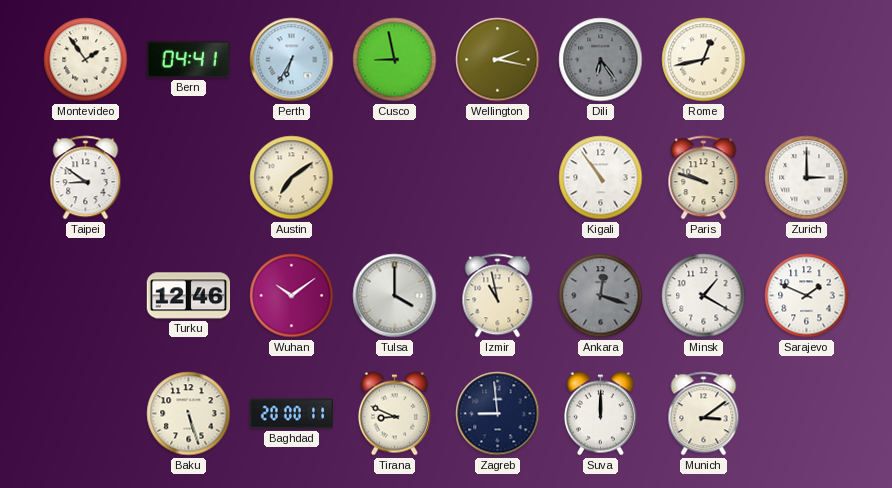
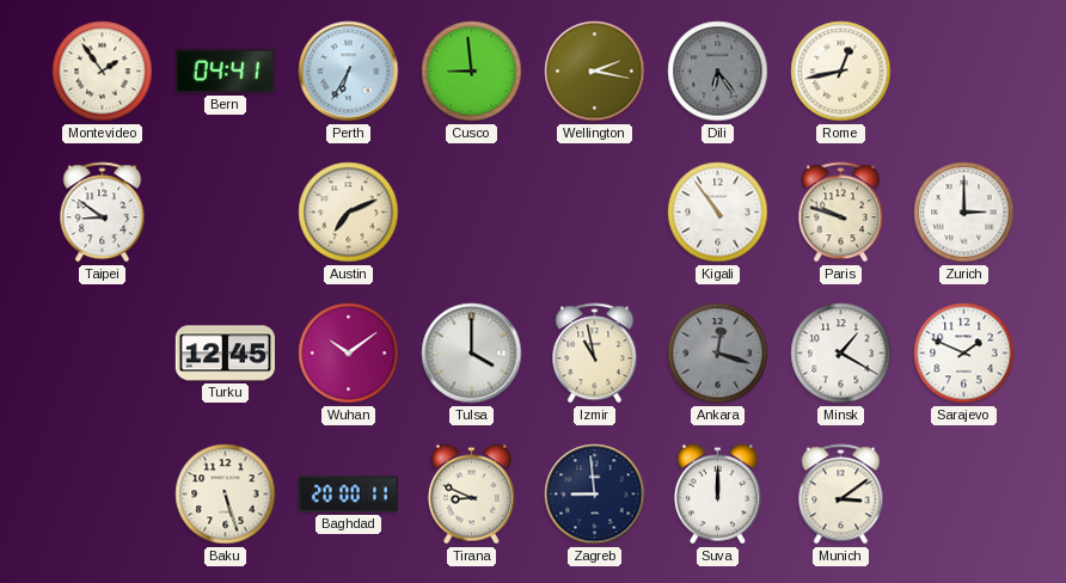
Cusco: 8:58 -> 8:59 (472, 72)
Austin: 7:09 -> 7:11 (349, 213)
Turku: 12:46 -> 12:45 (225, 354)
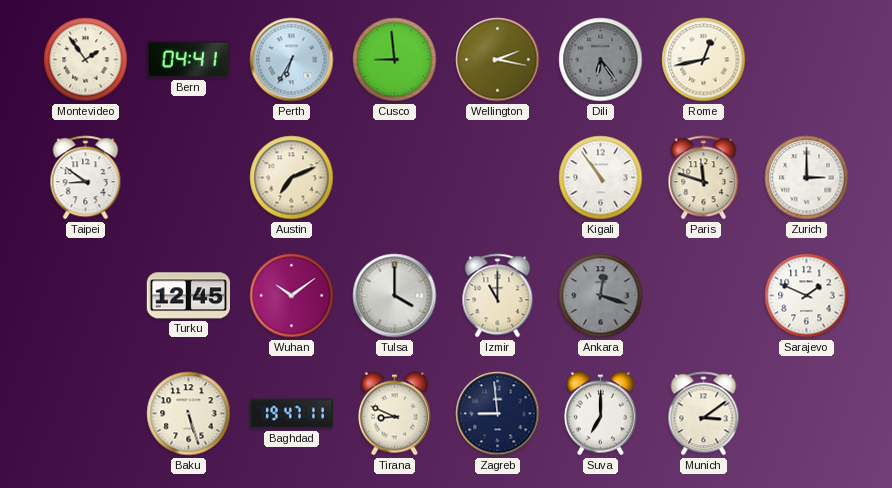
Paris: 9:48 -> 11:48 (704, 178)
Izmir: 10:58 -> 11:00 (498, 296)
Minsk: 1:20 -> none (841, 354)
Baghdad: 20:00 -> 19:47 (292, 414)
Suva: 12:00 -> 7:00 (600, 414)
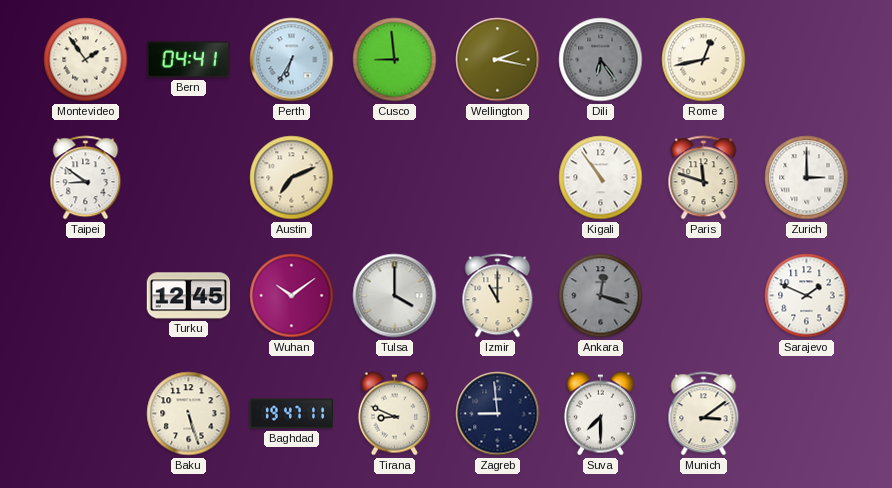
Suva: 7:00 -> 7:30 (600, 414)
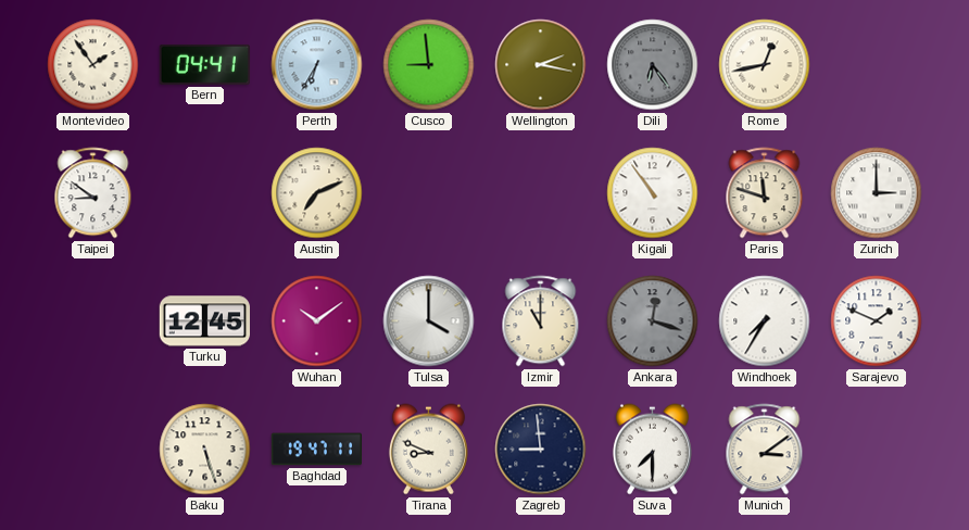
Windhoek: none -> 7:35 (765, 321)
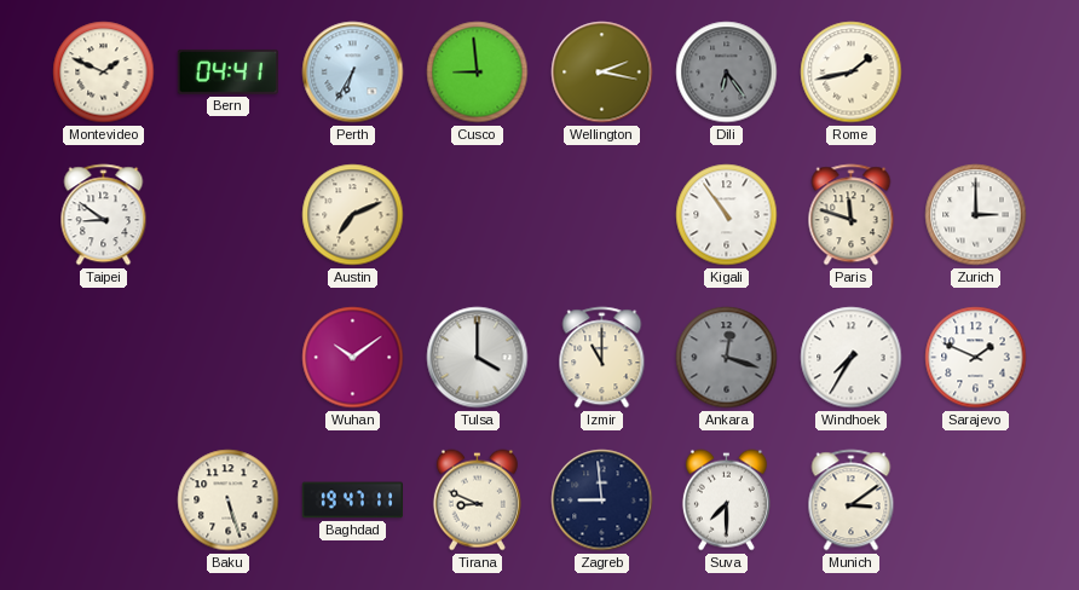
Montevideo: 1:54 -> 1:49 (104, 73)
Rome: 12:43 -> 1:43 (852, 73)
Turku: 12:45 -> none (204, 321)
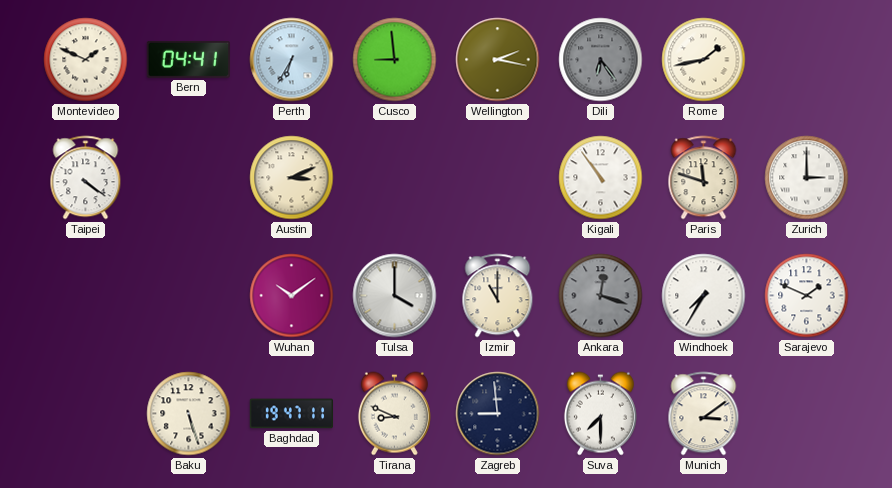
Taipei: 8:51 -> 4:21 (86, 178)
Austin: 7:11 -> 3:11 (292, 178)
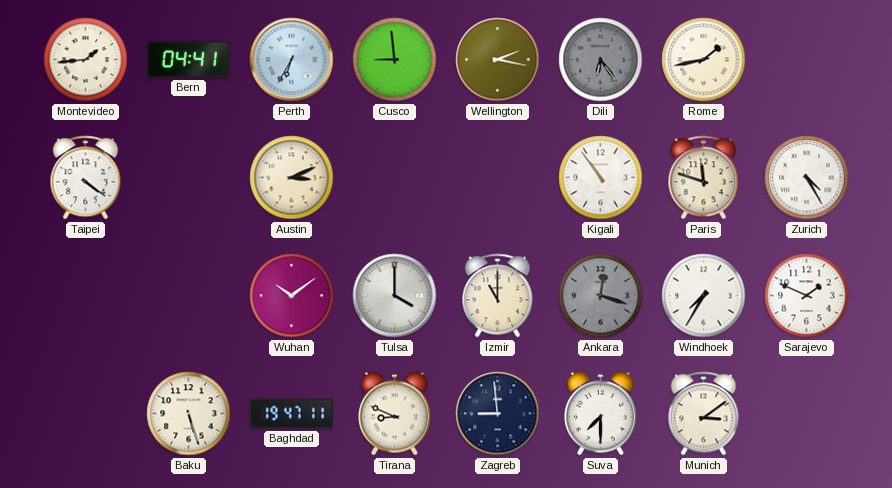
Montevideo: 1:49 -> 1:44 (86, 60)
Zurich: 3:00 -> 4:25 (807, 178)
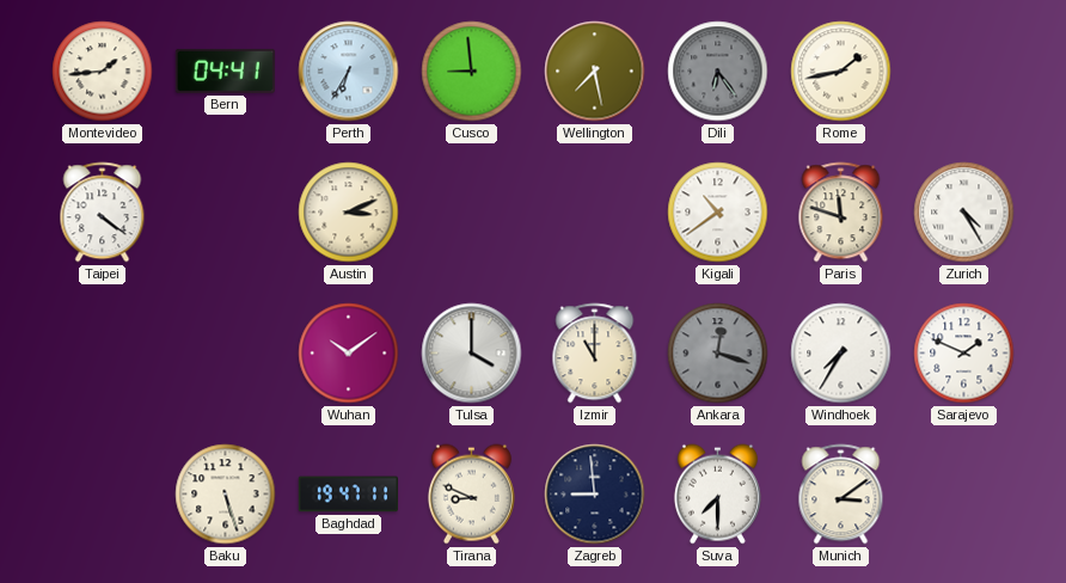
Wellington: 2:17 -> 7:28 (595, 72)
Kigali: 10:54 -> 10:39 (718, 213)
